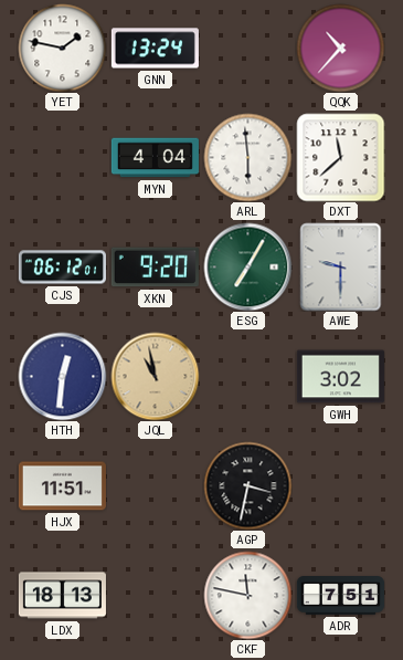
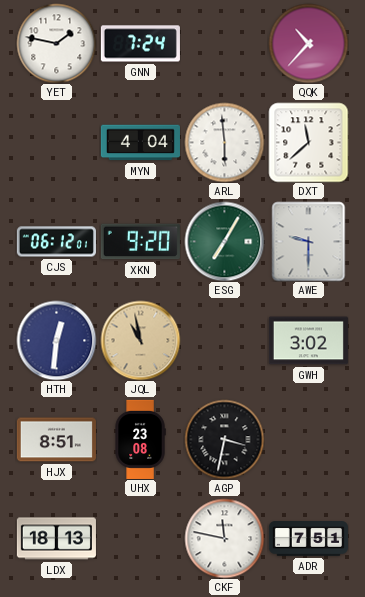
GNN: 13:24 -> 7:24 (140, 44)
HJX: 11:51 -> 8:51 (56, 440)
UHX: none -> 23:08 (140, 439)
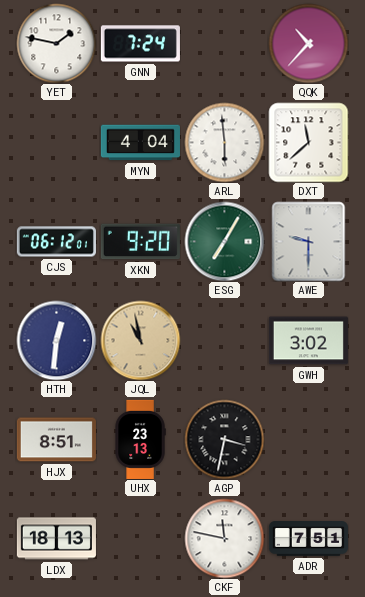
UHX: 23:08 -> 23:13 (140, 439)
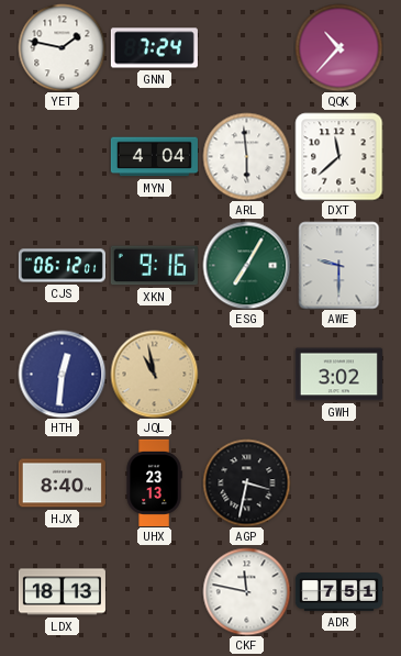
XKN: 9:20 -> 9:16 (154, 266)
HJX: 8:51 -> 8:40 (62, 483)
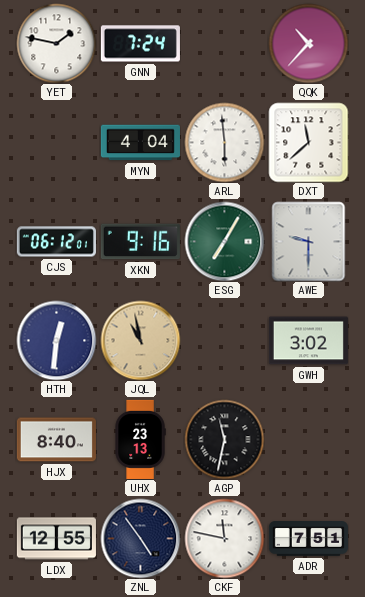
AGP: 3:32 -> 11:32 (224, 439)
LDX: 18:13 -> 12:55 (56, 539)
ZNL: none -> 4:54 (140, 538)
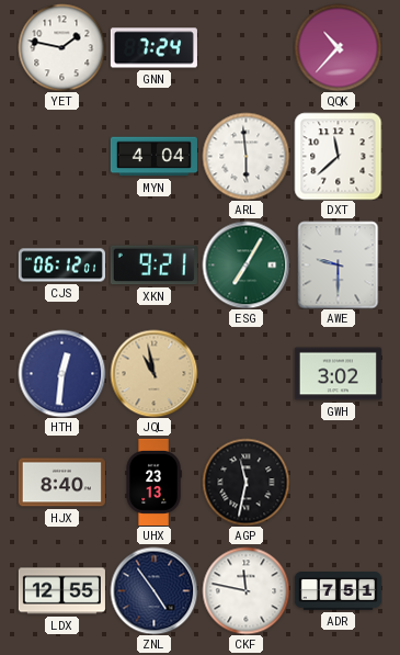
XKN: 9:16 -> 9:21 (153, 266)
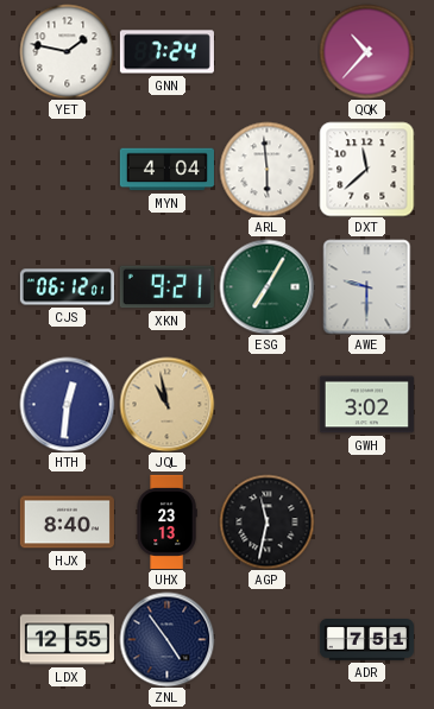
CKF: 11:47 -> none (245, 590)
